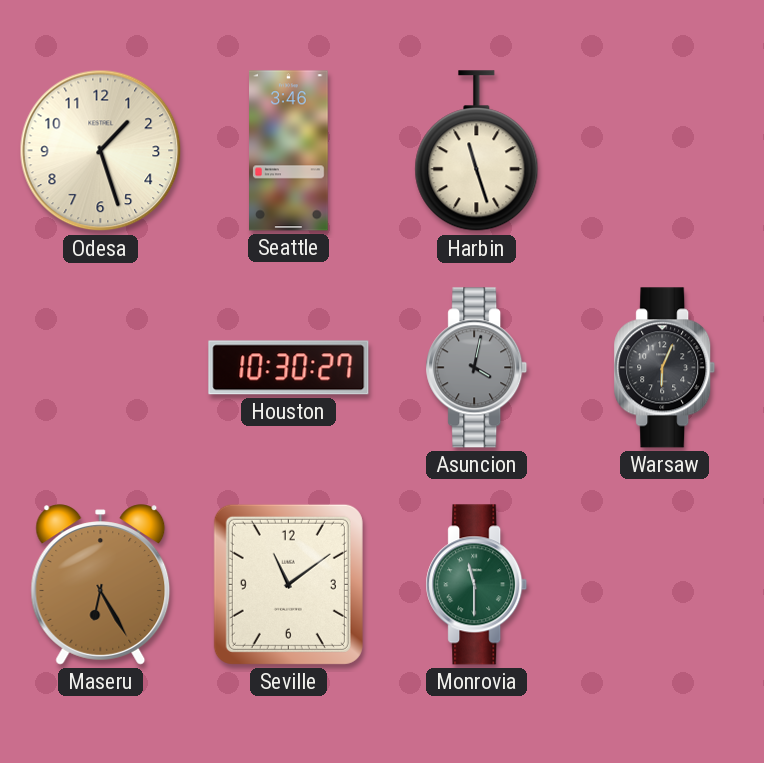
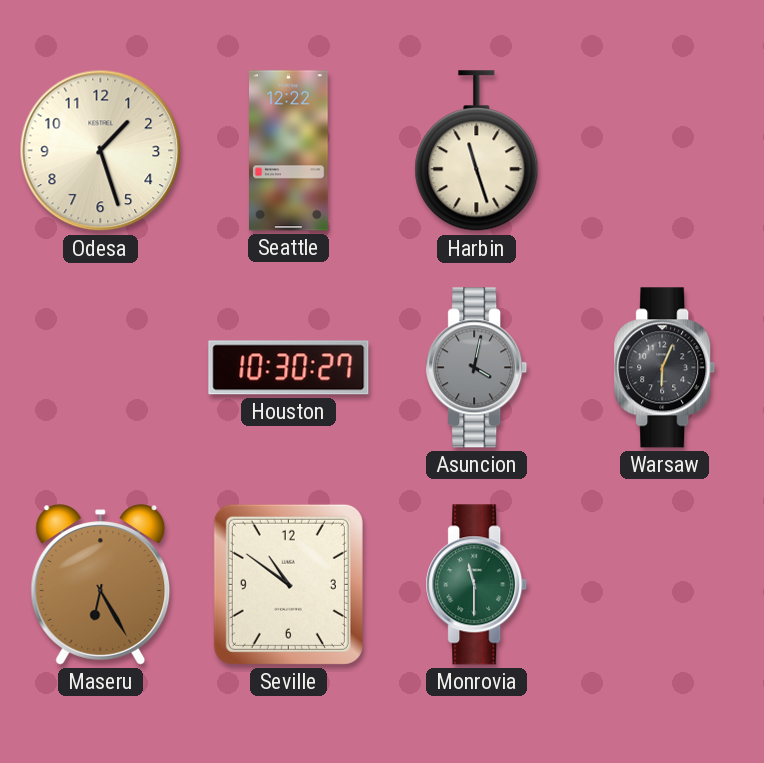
Seattle: 3:46 -> 12:22 (289, 151)
Seville: 11:09 -> 10:51 (288, 584)
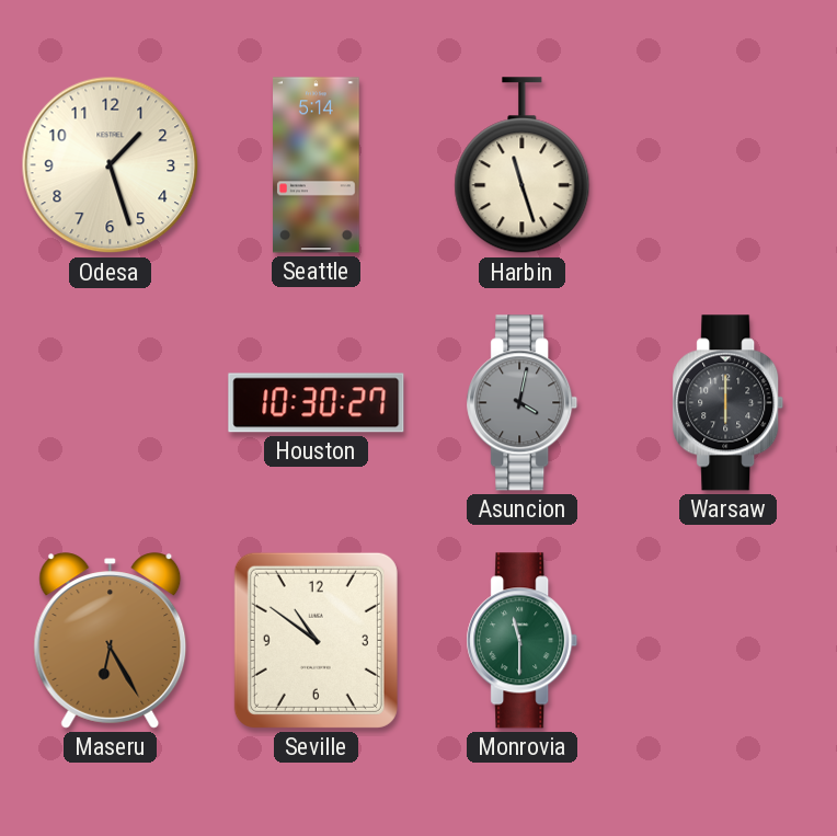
Seattle: 12:22 -> 5:14 (317, 165)
Warsaw: 6:04 -> 6:00 (729, 403)
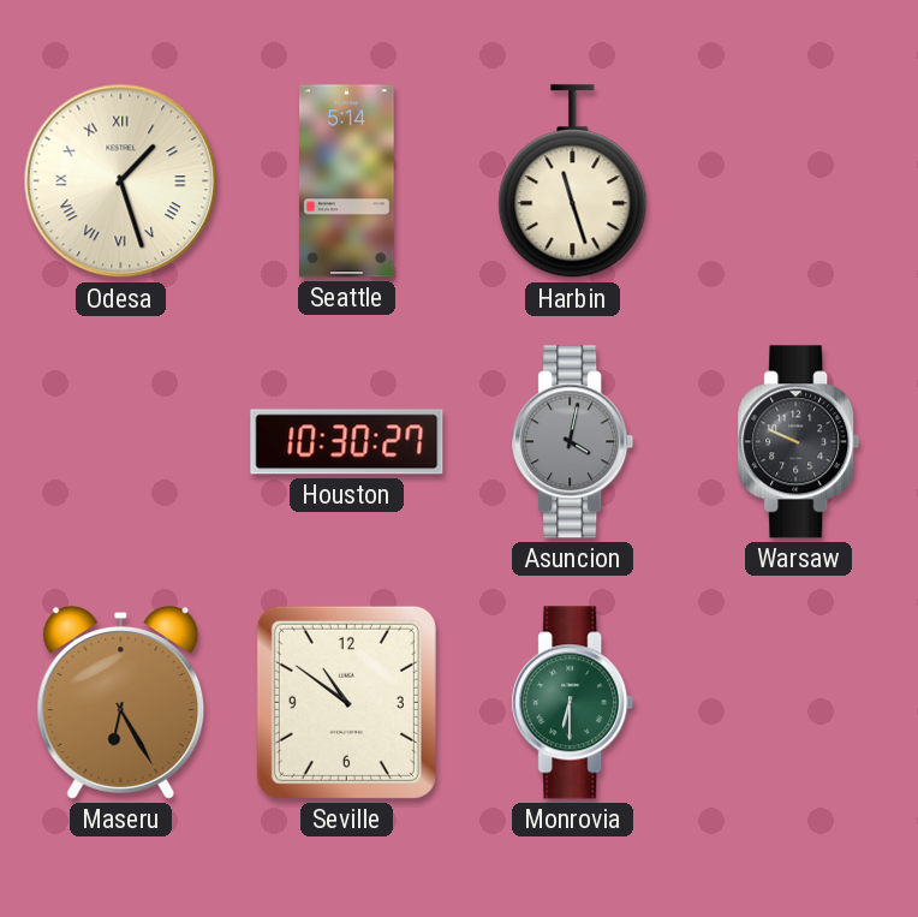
Odesa numerals: Arabic -> Roman (121, 181)
Warsaw: 6:00 -> 9:49 (799, 442)
Monrovia: 11:30 -> 6:30 (573, 703)
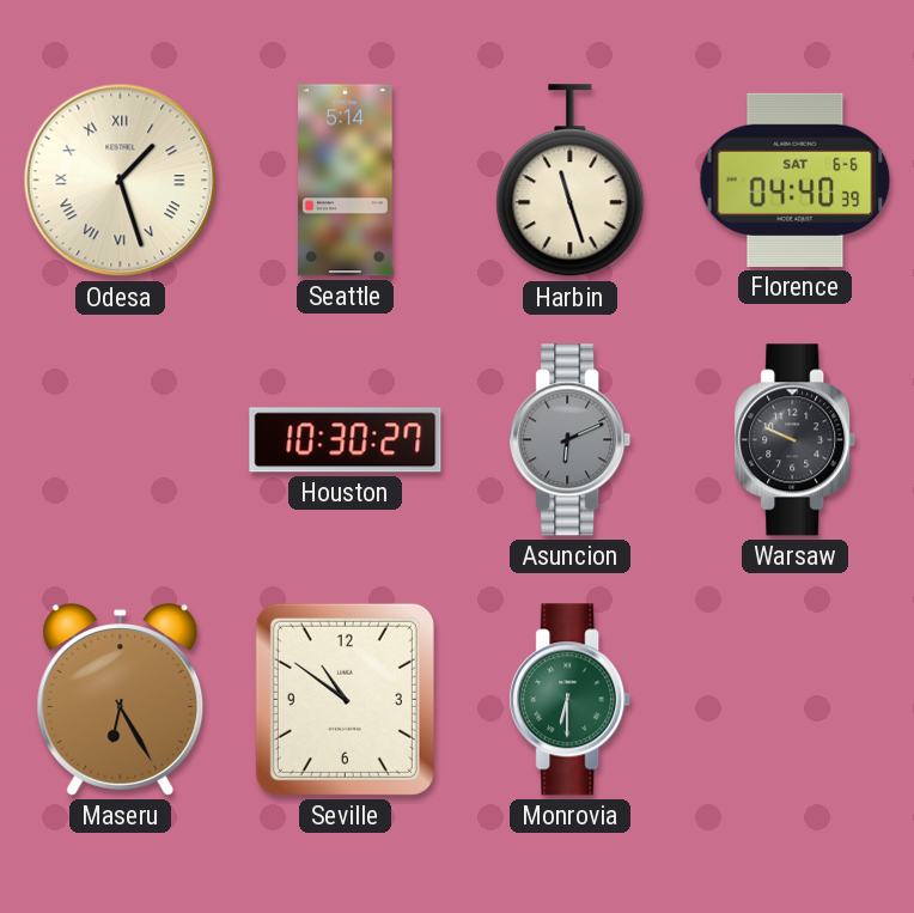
Florence: none -> 04:40 (796, 179)
Asuncion: 4:02 -> 6:11 (571, 440)
